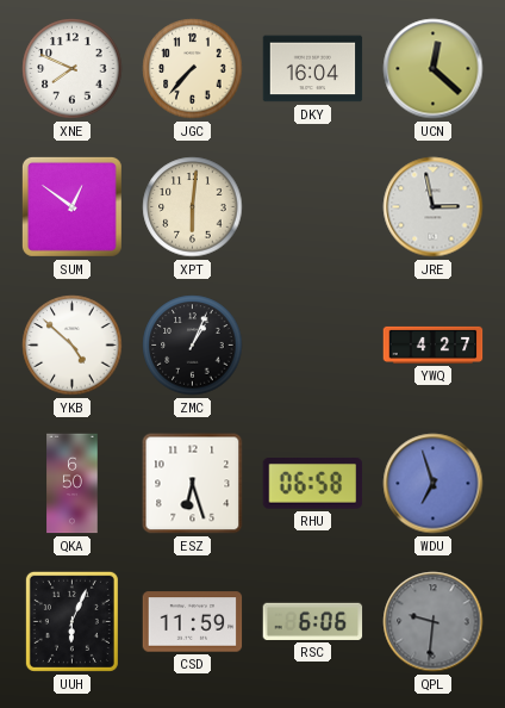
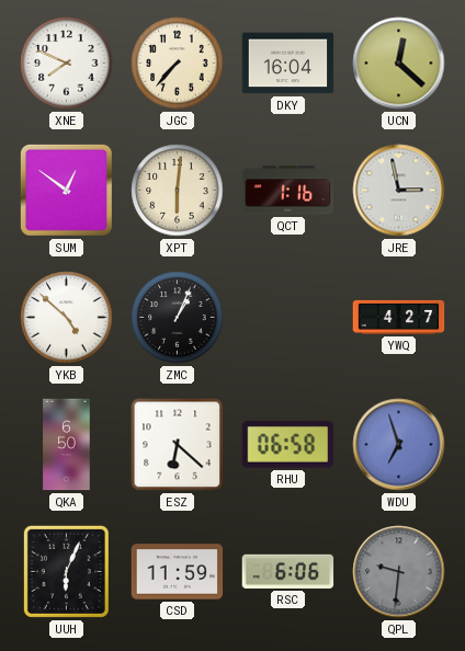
QCT: none -> 1:16 (288, 191)
ESZ: 6:27 -> 6:22 (178, 445)
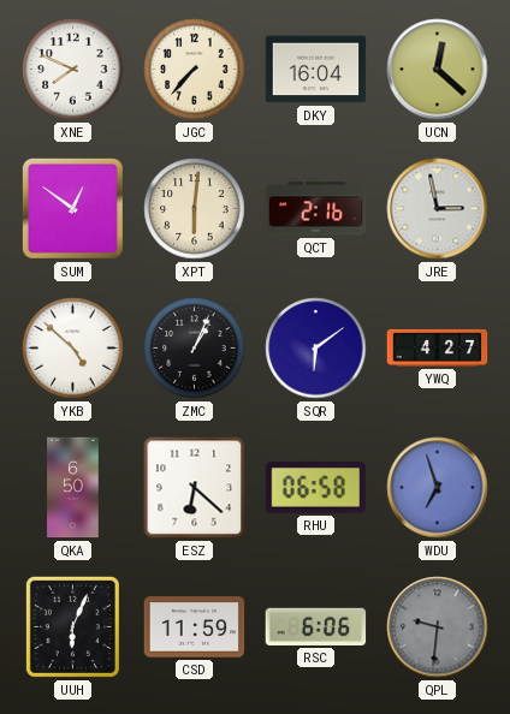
QCT: 1:16 -> 2:16 (316, 209)
SQR: none -> 6:09 (316, 349)
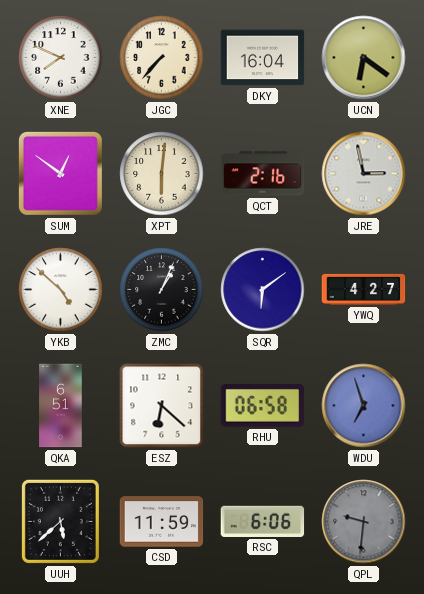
UCN: 12:22 -> 6:21 (364, 58)
QKA: 6:50 -> 6:51 (61, 406)
UUH: 6:04 -> 5:38 (60, 521)
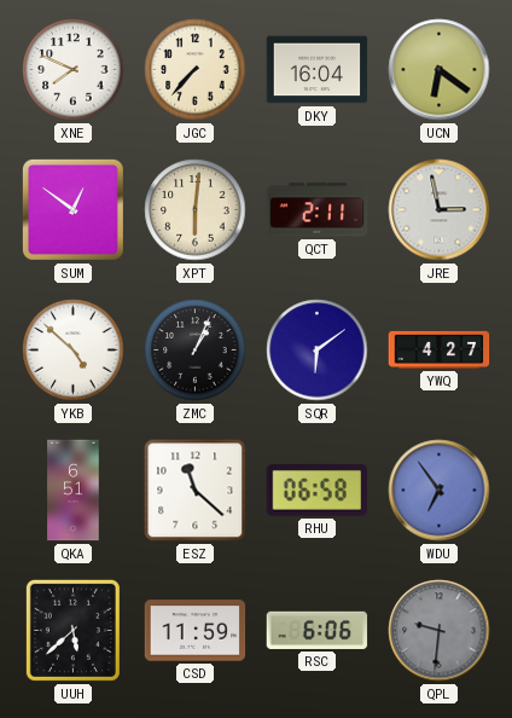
QCT: 2:16 -> 2:11 (318, 210)
ESZ: 6:22 -> 11:22 (196, 491)
WDU: 6:57 -> 6:54 (440, 491)
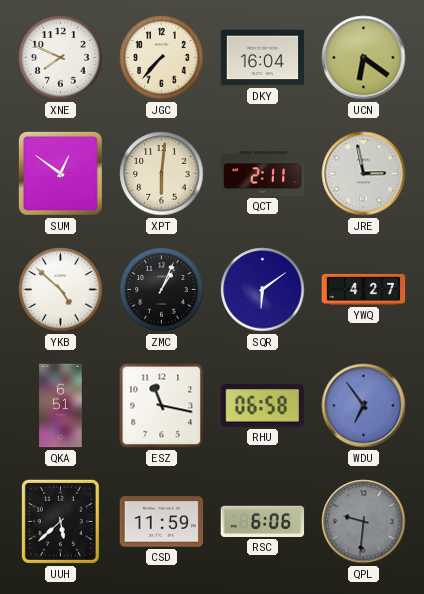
ESZ: 11:22 -> 11:17 (162, 406)
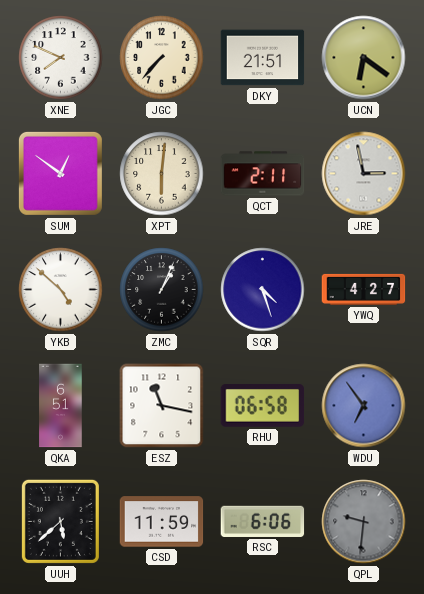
DKY: 16:04 -> 21:51 (263, 58)
SQR: 6:09 -> 4:27 (263, 290)
